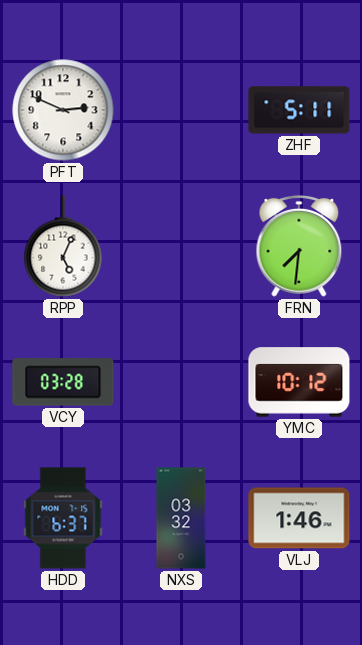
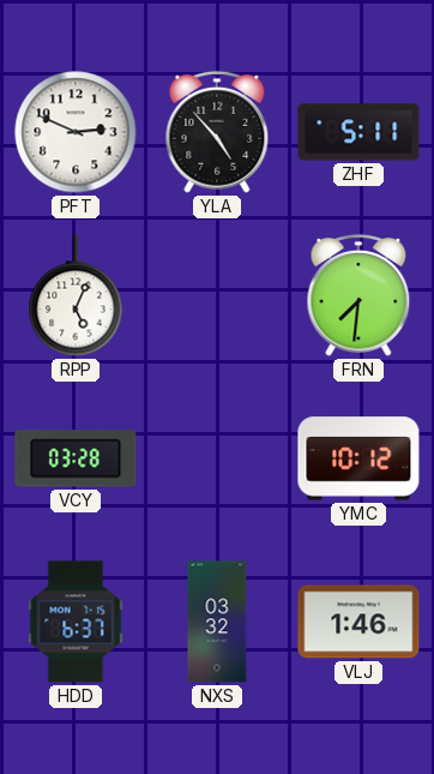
YLA: none -> 4:53 (217, 132)
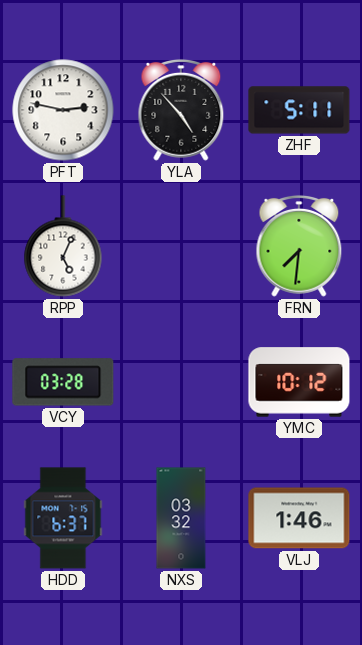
PFT: 2:49 -> 2:47 (63, 110)
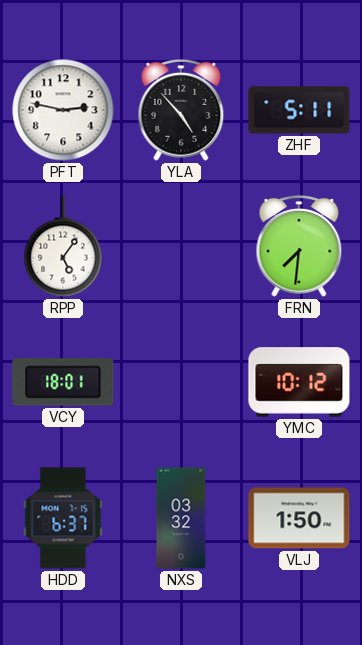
RPP: 5:04 -> 5:06 (63, 246)
VCY: 03:28 -> 18:01 (63, 382)
VLJ: 1:46 -> 1:50 (299, 518)
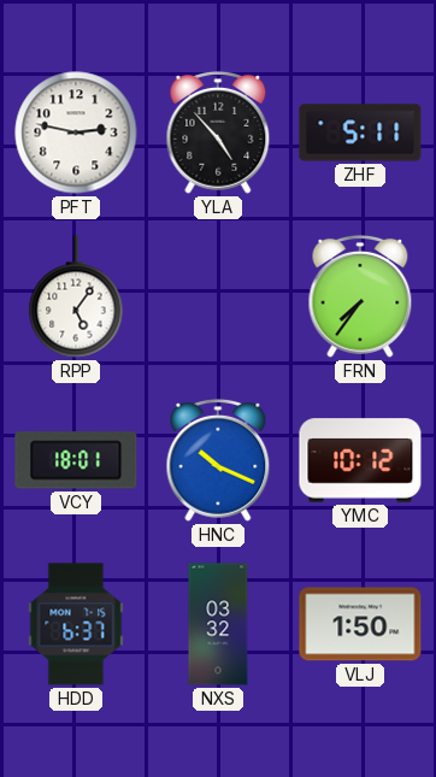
FRN: 7:31 -> 7:36 (360, 296)
HNC: none -> 10:19 (218, 460)
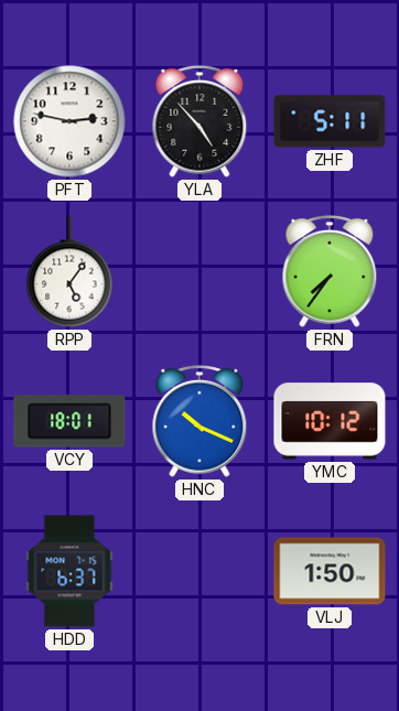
NXS: 03:32 -> none (218, 624)
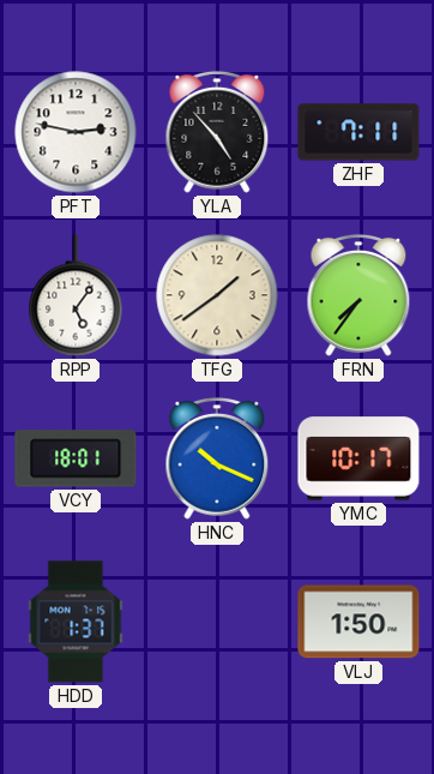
ZHF: 5:11 -> 7:11 (358, 132)
TFG: none -> 1:39 (217, 295)
YMC: 10:12 -> 10:17 (358, 458)
HDD: 6:37 -> 1:37 (76, 622)
